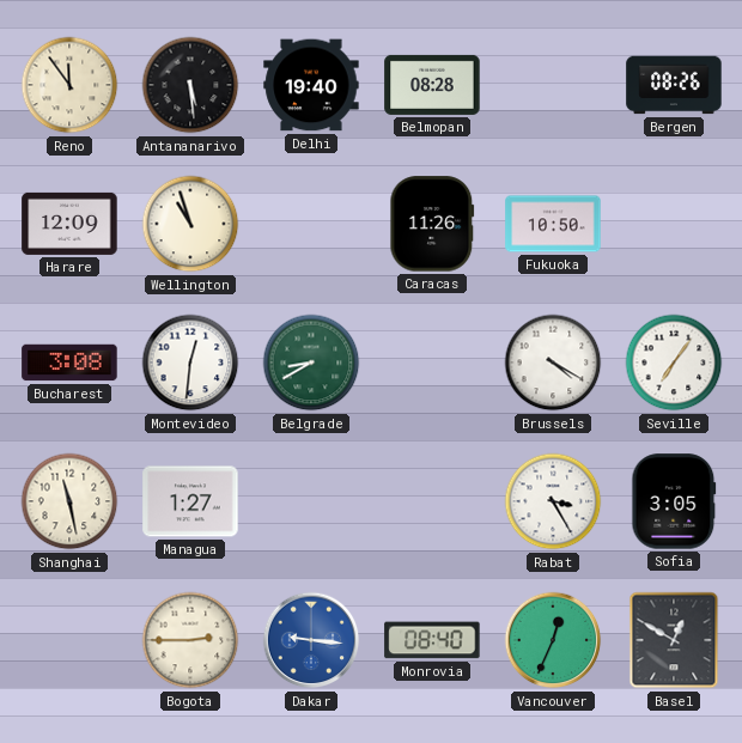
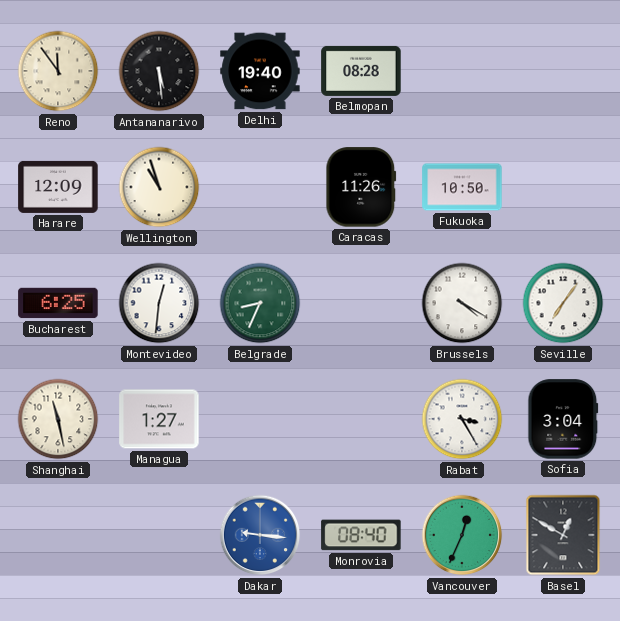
Bergen: 08:26 -> none (674, 85)
Bucharest: 3:08 -> 6:25 (58, 303)
Belgrade: 8:40 -> 8:34 (260, 303)
Sofia: 3:05 -> 3:04 (563, 419)
Bogota: 2:45 -> none (190, 640)
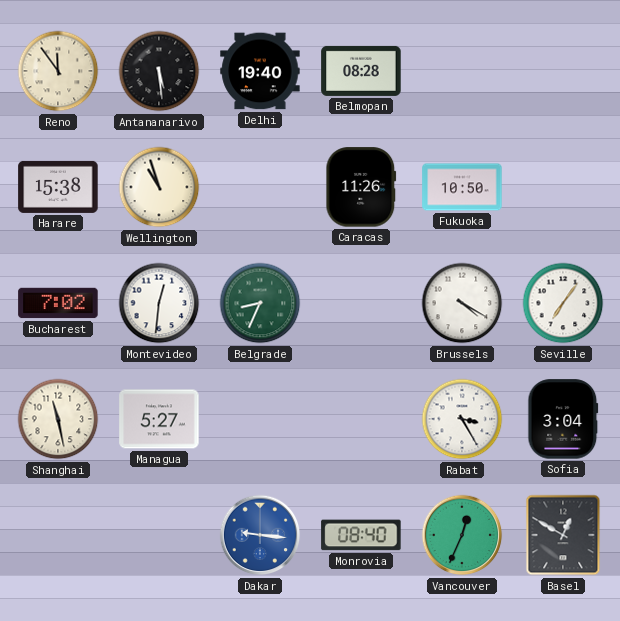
Harare: 12:09 -> 15:38 (58, 187)
Bucharest: 6:25 -> 7:02 (58, 303)
Managua: 1:27 -> 5:27 (159, 419)
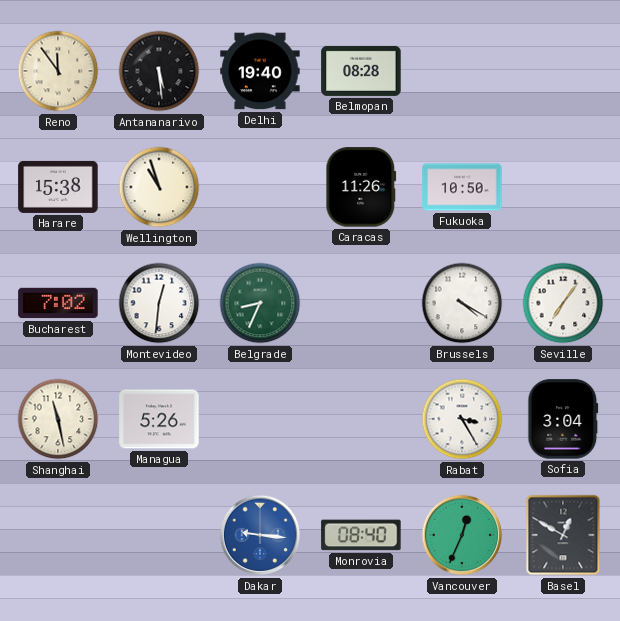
Managua: 5:27 -> 5:26 (159, 419)
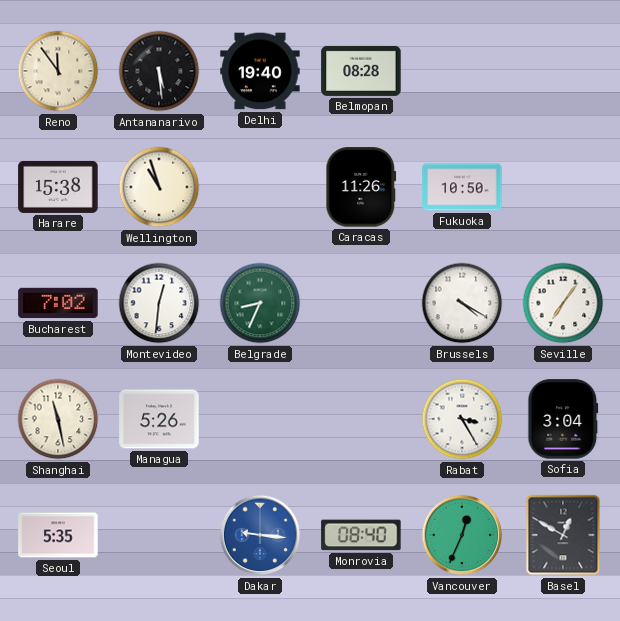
Seoul: none -> 5:35 (58, 535)
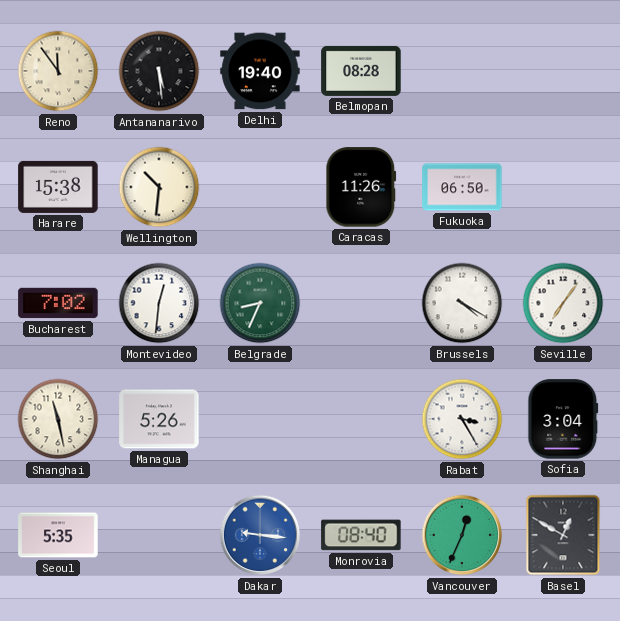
Wellington: 10:57 -> 10:31 (159, 187)
Fukuoka: 10:50 -> 06:50 (462, 187)
